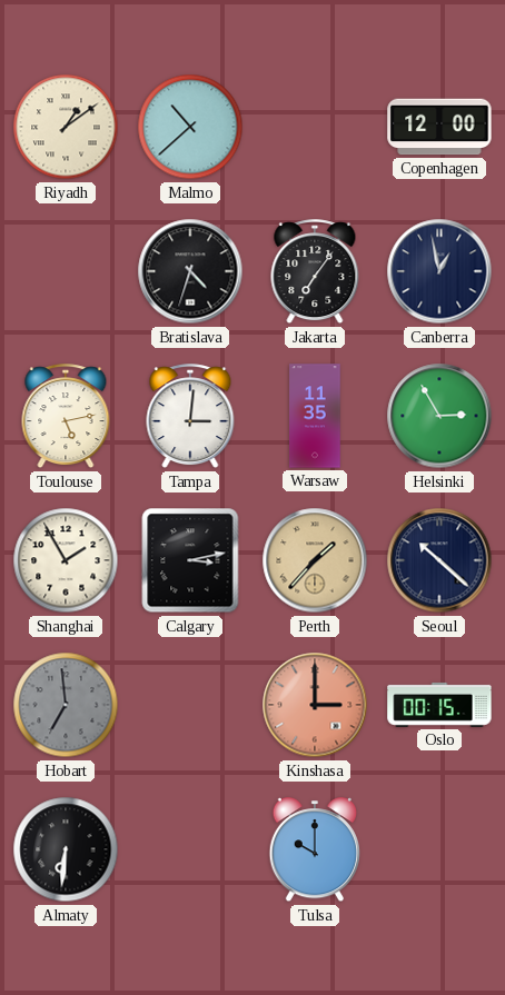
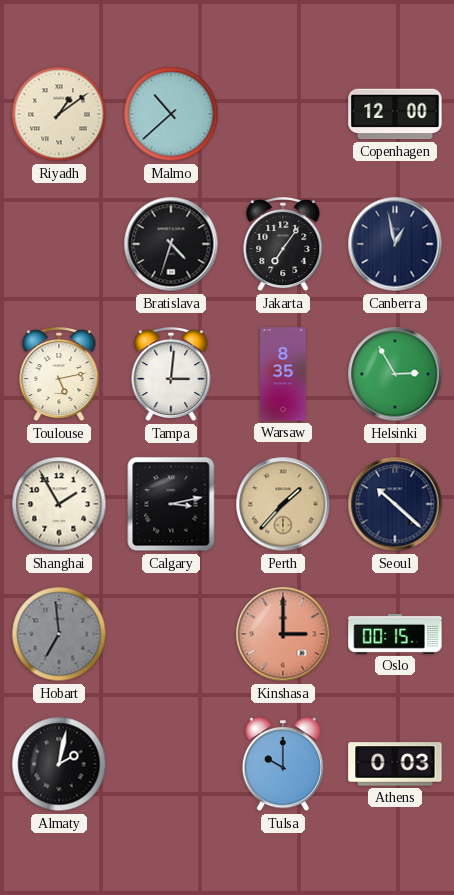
Warsaw: 11:35 -> 8:35 (283, 374)
Almaty: 6:31 -> 2:02 (59, 764)
Athens: none -> 0:03 (395, 764)
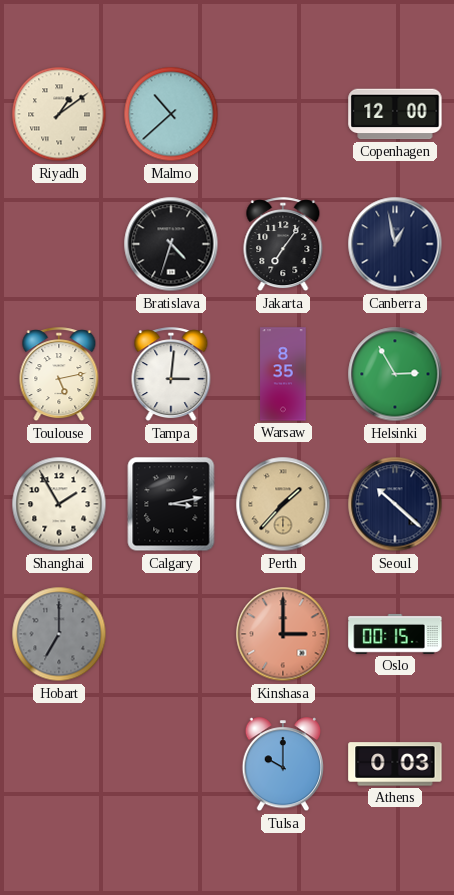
Hobart: 6:59 -> 7:00 (59, 634)
Almaty: 2:02 -> none (59, 764)
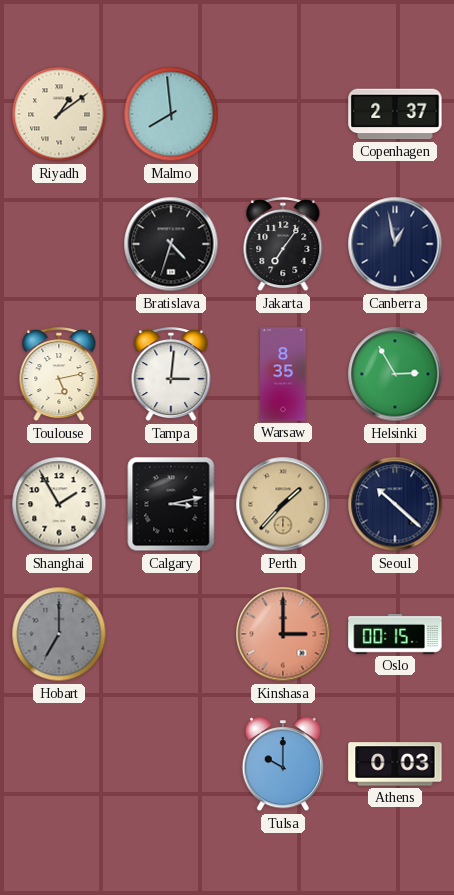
Malmo: 10:38 -> 7:59 (171, 114)
Copenhagen: 12:00 -> 2:37 (395, 114)
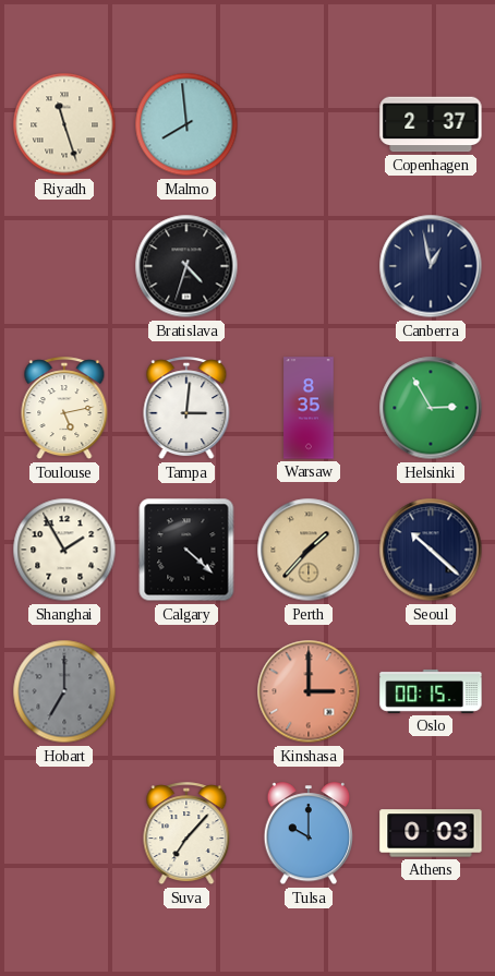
Riyadh: 1:09 -> 11:27 (64, 124)
Jakarta: 7:06 -> none (283, 245)
Calgary: 3:13 -> 4:22 (186, 550)
Suva: none -> 7:07 (186, 834)
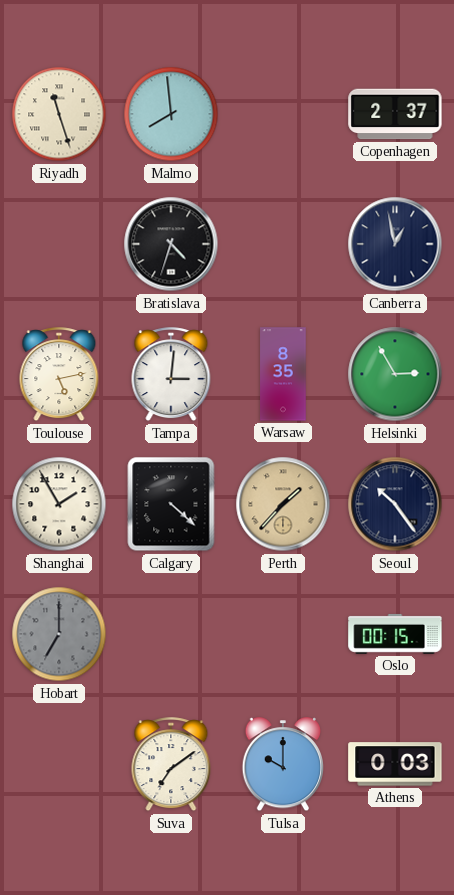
Seoul: 10:22 -> 10:24 (395, 504)
Kinshasa: 3:00 -> none (309, 691)
Suva: 7:07 -> 7:09 (171, 765)
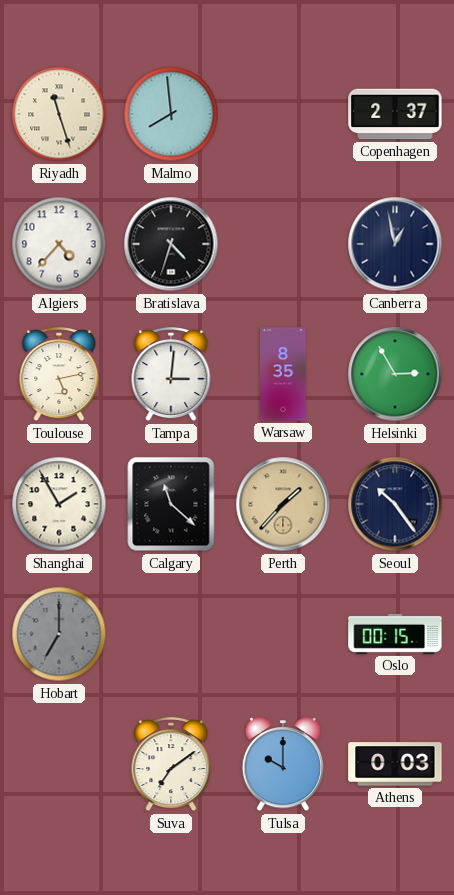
Algiers: none -> 4:37 (59, 244)
Calgary: 4:22 -> 11:22 (171, 504)
